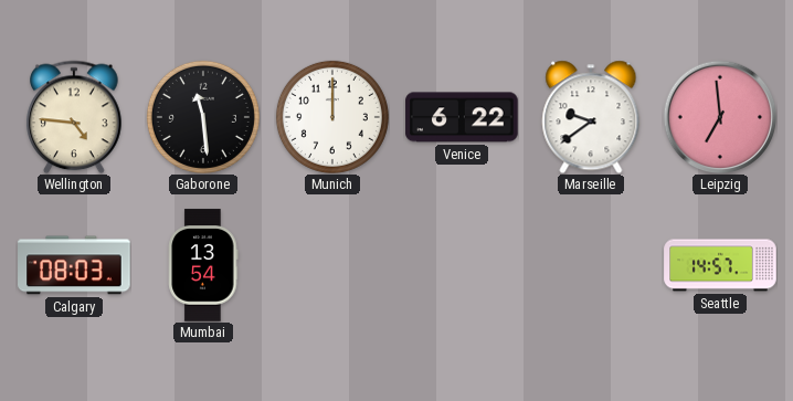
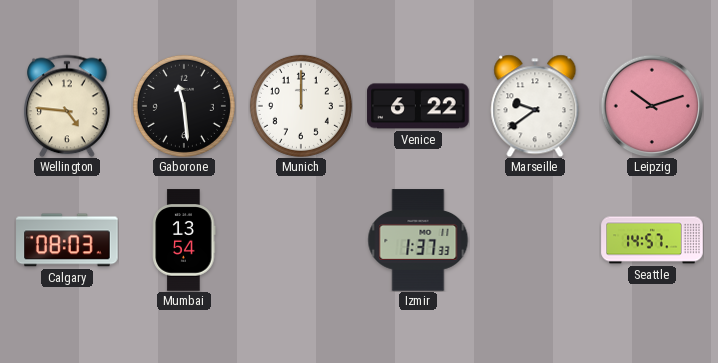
Leipzig: 6:59 -> 10:12 (652, 106)
Izmir: none -> 1:37 (418, 240)
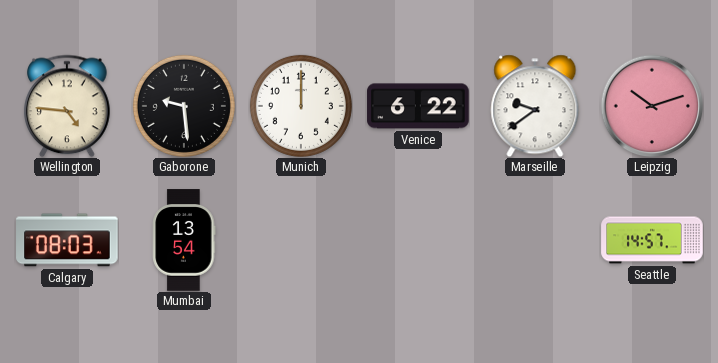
Gaborone: 11:29 -> 9:29 (184, 106)
Izmir: 1:37 -> none (418, 240)
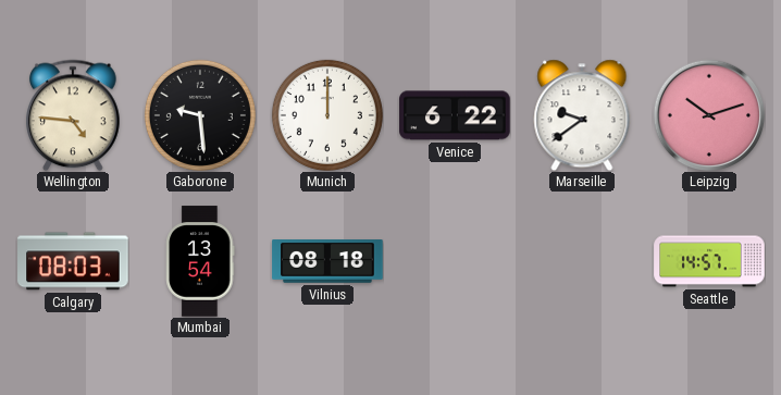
Vilnius: none -> 08:18 (327, 261)
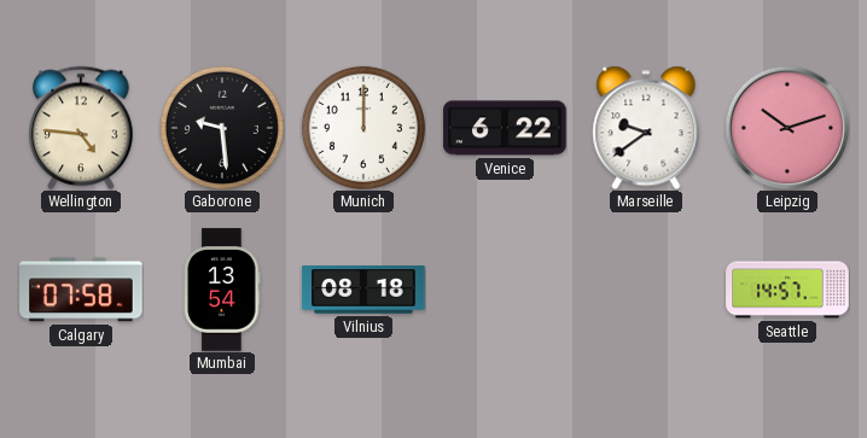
Calgary: 08:03 -> 07:58 (81, 290)
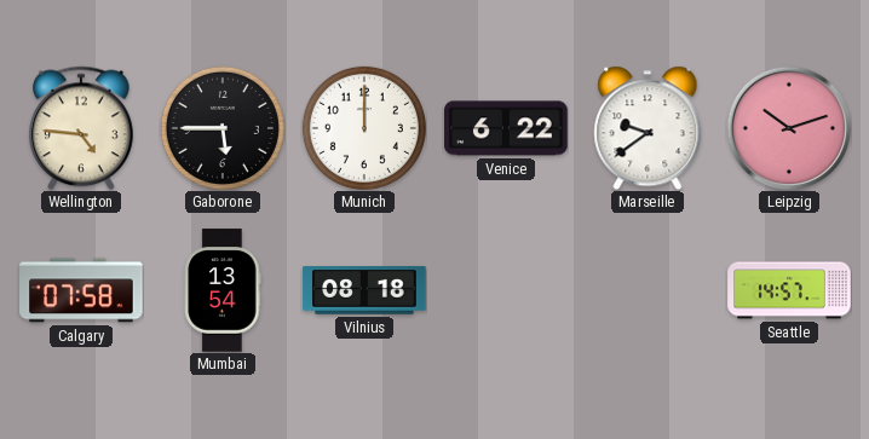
Gaborone: 9:29 -> 5:45 (223, 128)
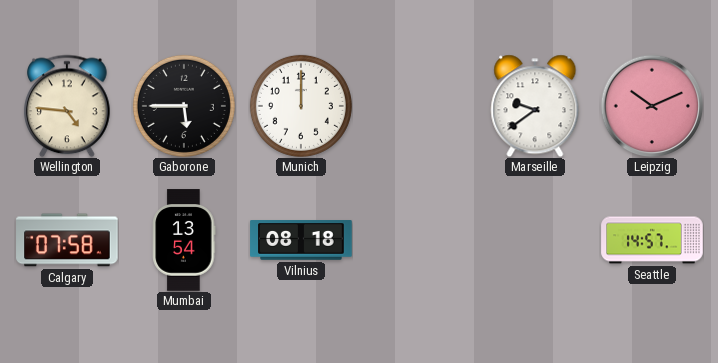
Venice: 6:22 -> none (506, 128)
Leipzig: 10:12 -> 10:11 (652, 106)
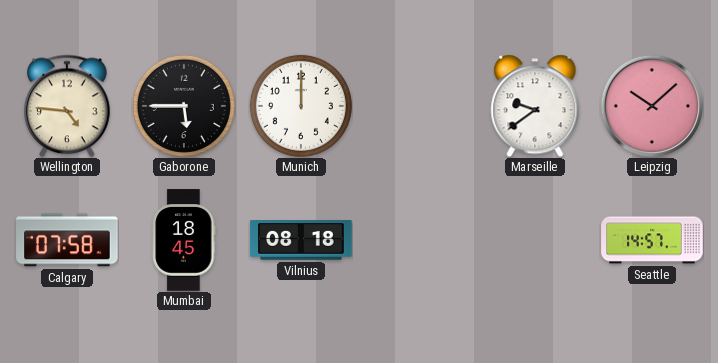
Leipzig: 10:11 -> 10:08 (652, 106)
Mumbai: 13:54 -> 18:45 (184, 240)
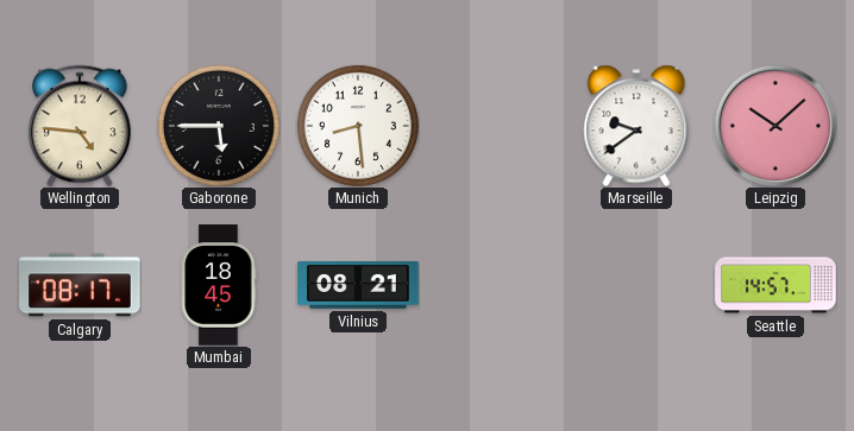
Munich: 12:00 -> 8:29 (358, 126)
Calgary: 07:58 -> 08:17 (80, 285)
Vilnius: 08:18 -> 08:21 (358, 285)
